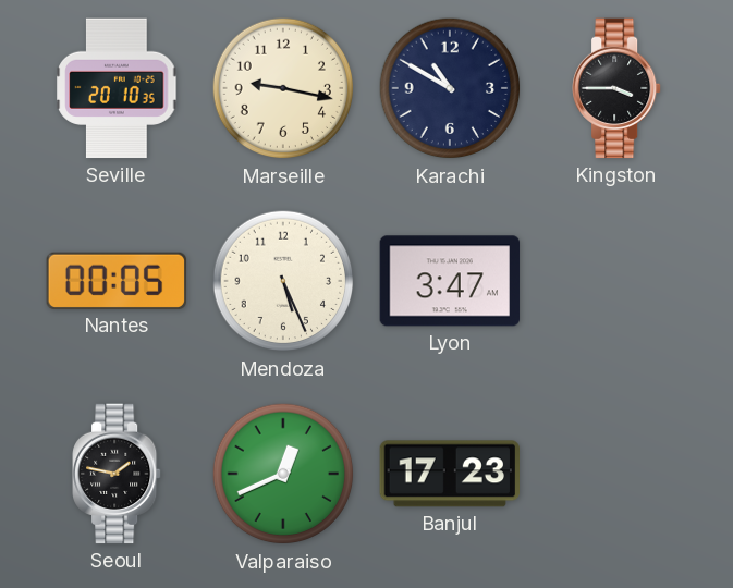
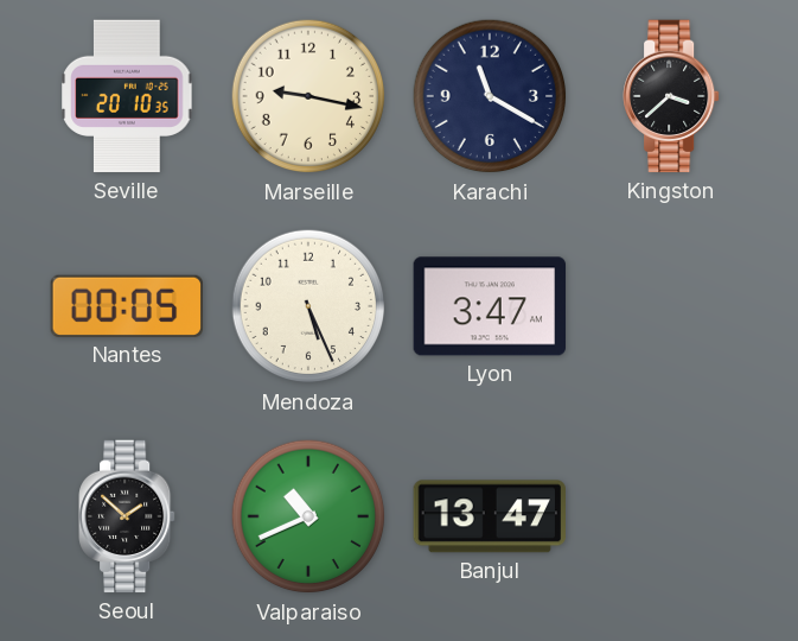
Karachi: 10:50 -> 11:20 (490, 96)
Kingston: 3:45 -> 3:38 (672, 96)
Seoul: 1:47 -> 1:52 (128, 516)
Valparaiso: 12:41 -> 10:41 (308, 516)
Banjul: 17:23 -> 13:47 (489, 516)
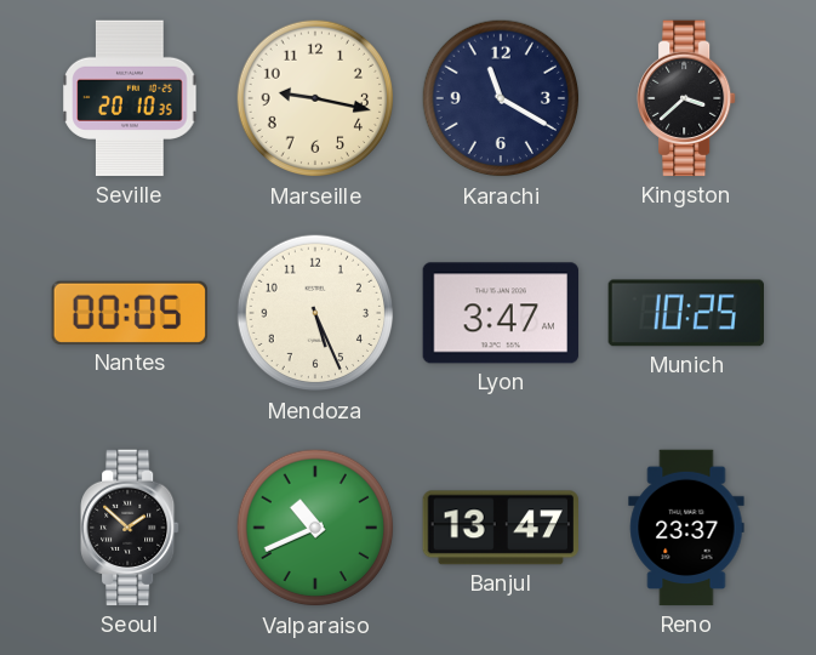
Munich: none -> 10:25 (686, 313)
Reno: none -> 23:37 (686, 528)
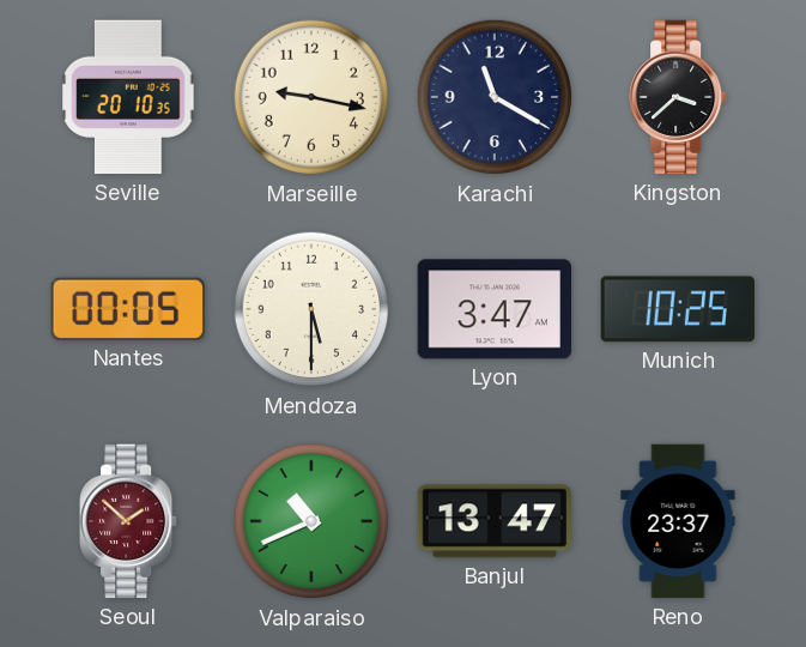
Mendoza: 5:26 -> 5:30 (311, 309)
Seoul dial: black -> burgundy (129, 521)
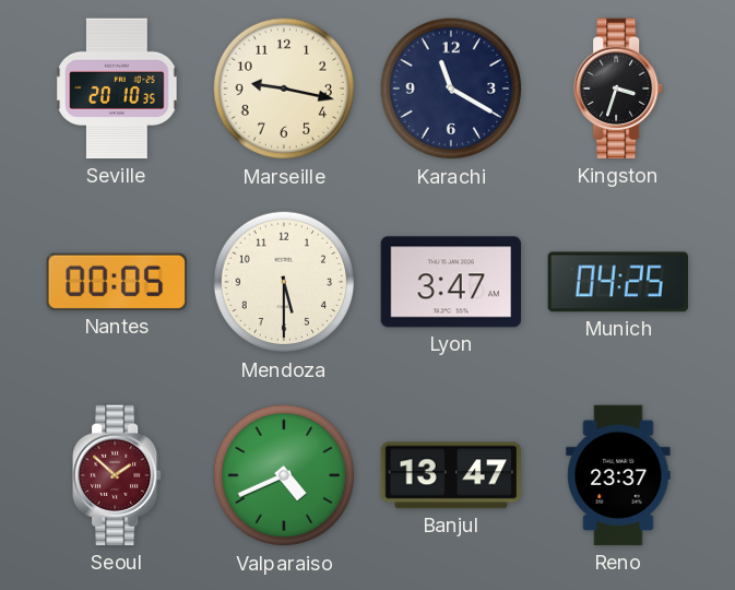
Kingston: 3:38 -> 3:33 (619, 88)
Munich: 10:25 -> 04:25 (618, 282)
Valparaiso: 10:41 -> 4:41 (284, 475)
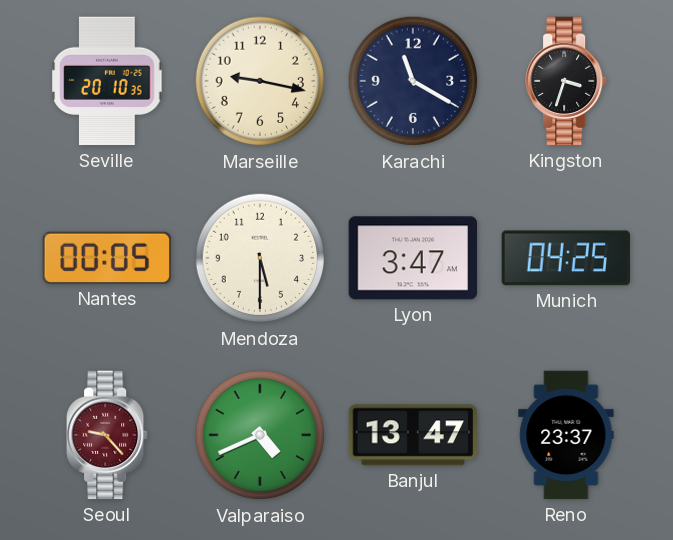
Seoul: 1:52 -> 9:23 (108, 435)
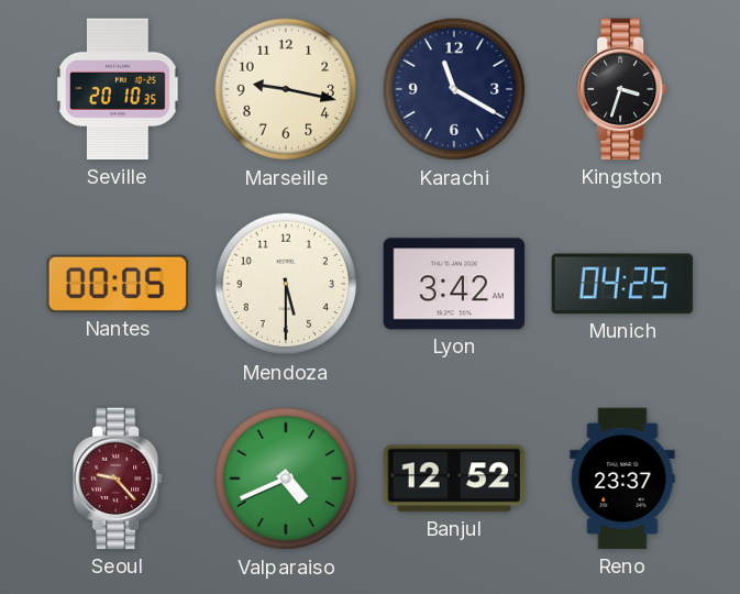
Lyon: 3:47 -> 3:42 (454, 284)
Banjul: 13:47 -> 12:52 (453, 479)
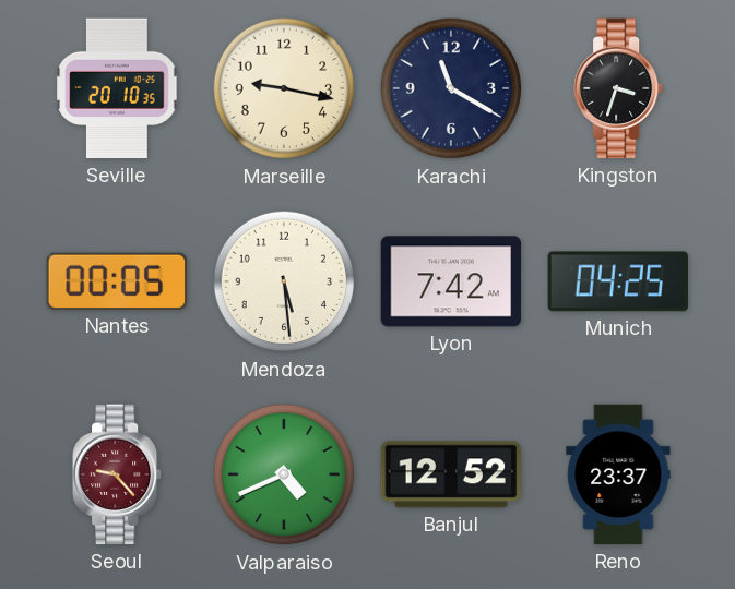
Mendoza: 5:30 -> 5:29 (284, 281)
Lyon: 3:42 -> 7:42 (451, 281)
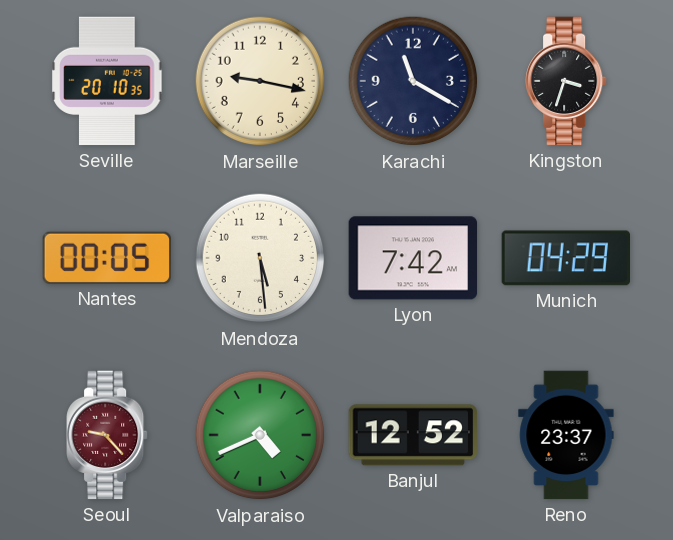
Munich: 04:25 -> 04:29 (566, 258)
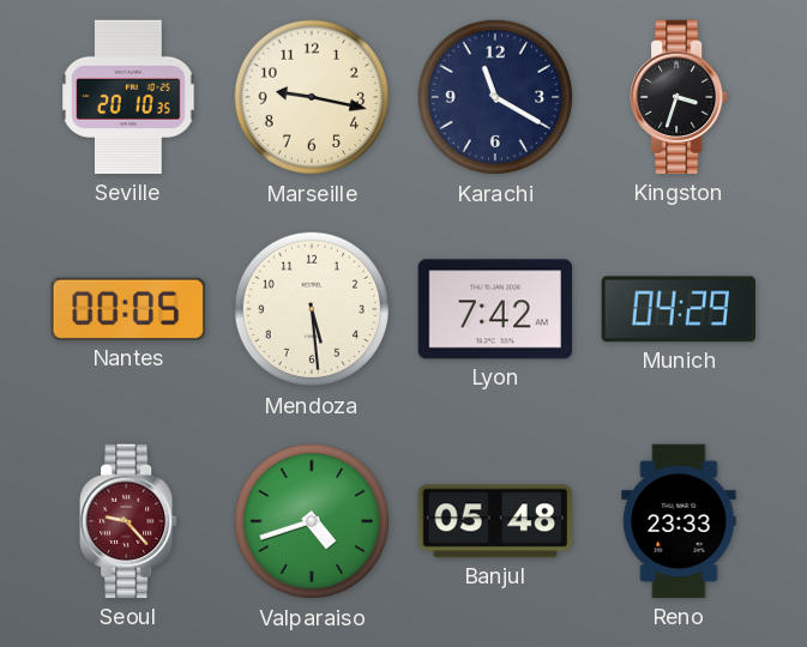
Valparaiso: 4:41 -> 4:42 (312, 521)
Banjul: 12:52 -> 05:48 (494, 521)
Reno: 23:37 -> 23:33 (679, 521)
